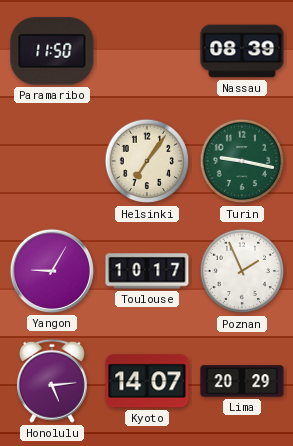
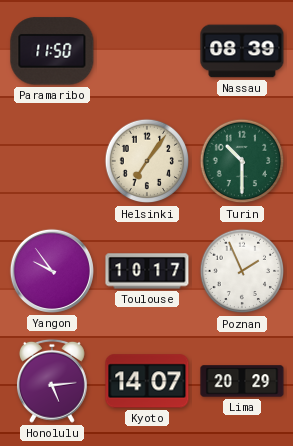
Turin: 9:17 -> 10:30 (242, 161)
Yangon: 9:05 -> 9:54 (52, 271)
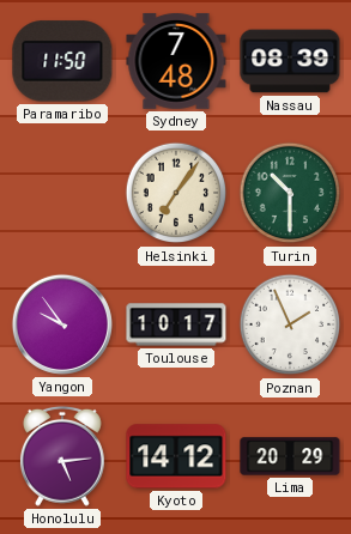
Sydney: none -> 7:48 (176, 61)
Kyoto: 14:07 -> 14:12 (176, 456)
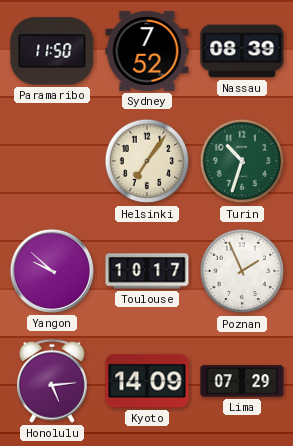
Sydney: 7:48 -> 7:52 (147, 51)
Turin: 10:30 -> 10:33 (242, 161)
Yangon: 9:54 -> 9:52 (52, 271)
Kyoto: 14:12 -> 14:09 (147, 381)
Lima: 20:29 -> 07:29 (242, 381)
